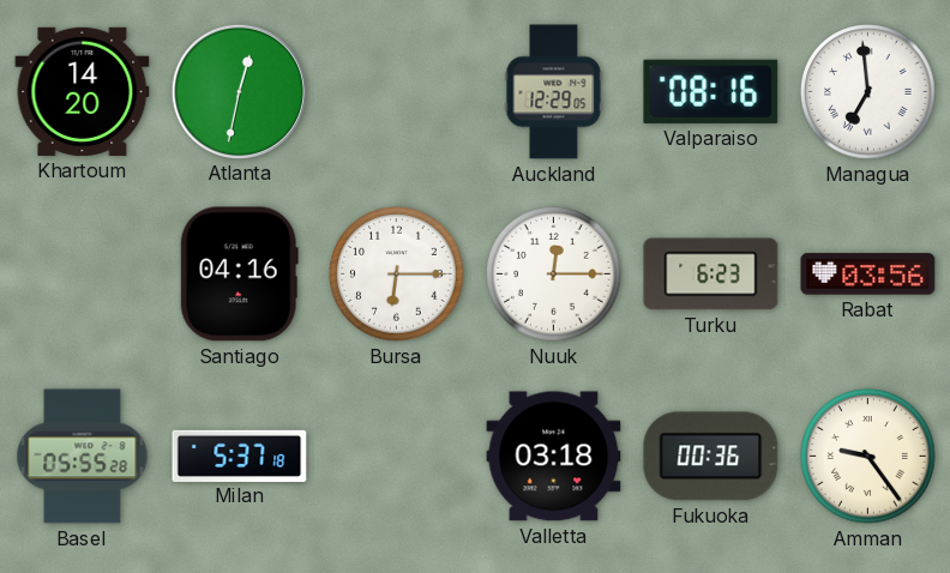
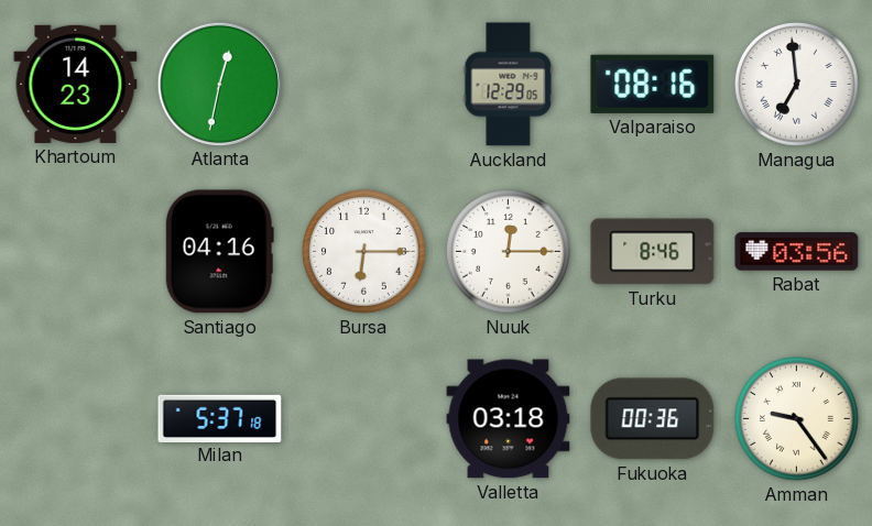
Khartoum: 14:20 -> 14:23 (76, 84)
Turku: 6:23 -> 8:46 (653, 252)
Basel: 05:55 -> none (83, 457)
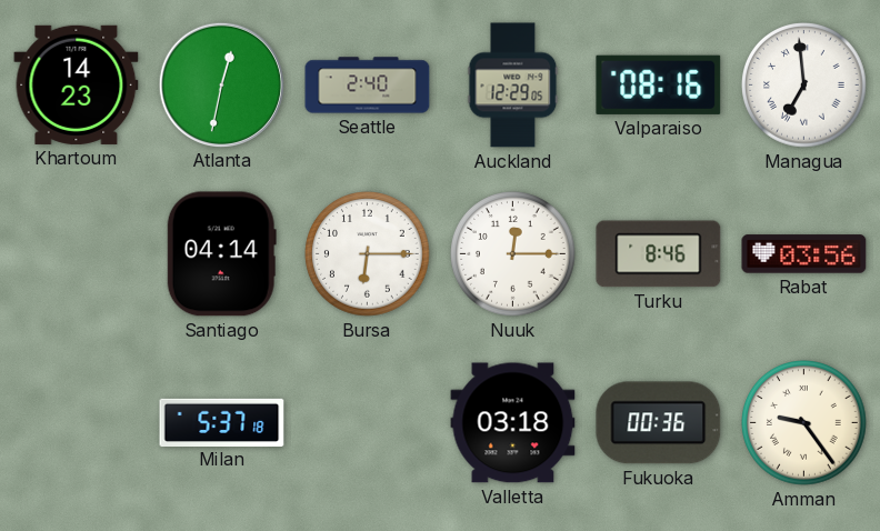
Seattle: none -> 2:40 (368, 86)
Santiago: 04:16 -> 04:14 (221, 254)
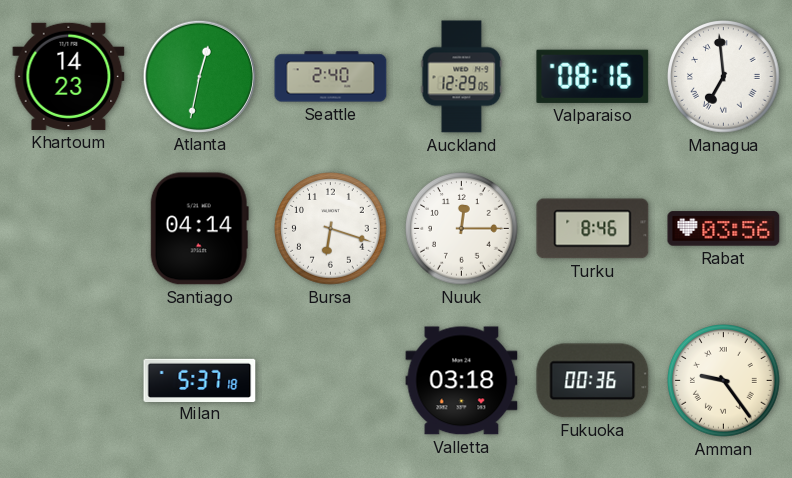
Bursa: 6:15 -> 6:18 (331, 229)
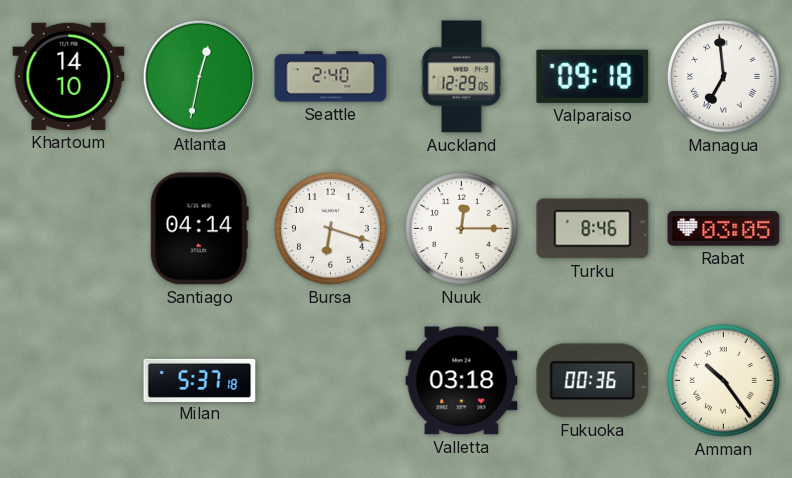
Khartoum: 14:23 -> 14:10 (69, 76)
Valparaiso: 08:16 -> 09:18 (593, 76)
Rabat: 03:56 -> 03:05 (724, 229)
Amman: 9:24 -> 10:24 (724, 381)
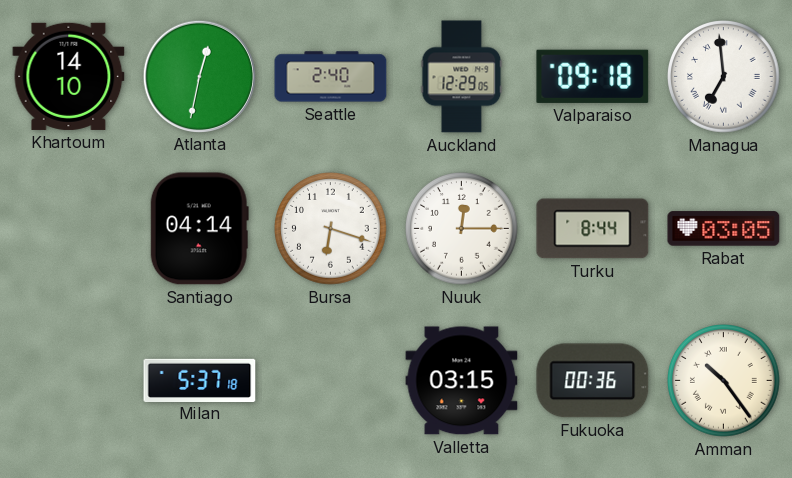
Turku: 8:46 -> 8:44 (593, 229)
Valletta: 03:18 -> 03:15 (462, 381)
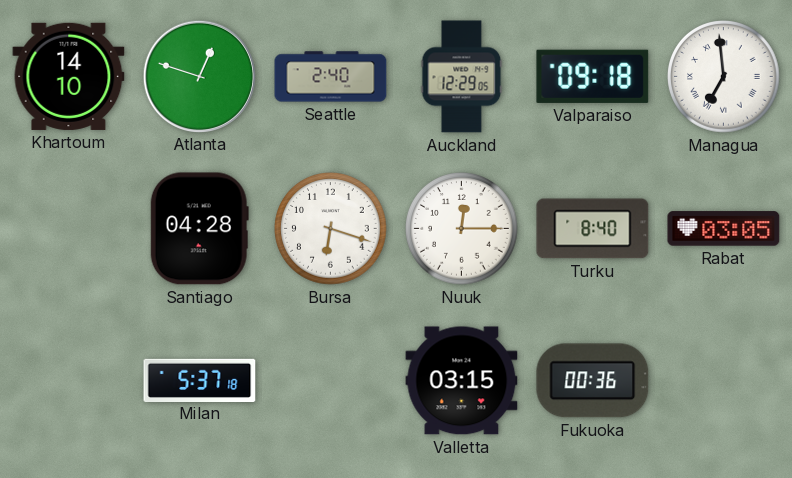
Atlanta: 12:32 -> 12:48 (199, 76)
Santiago: 04:14 -> 04:28 (199, 229)
Turku: 8:44 -> 8:40 (593, 229)
Amman: 10:24 -> none (724, 381)
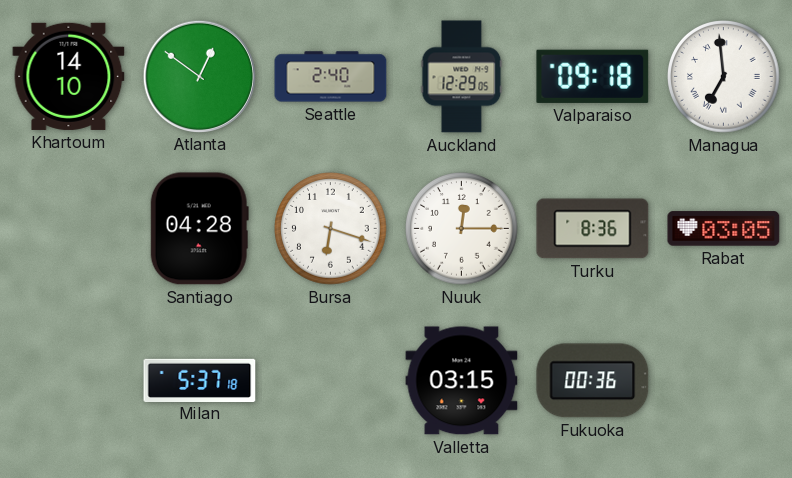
Atlanta: 12:48 -> 12:51 (199, 76)
Turku: 8:40 -> 8:36 (593, 229)
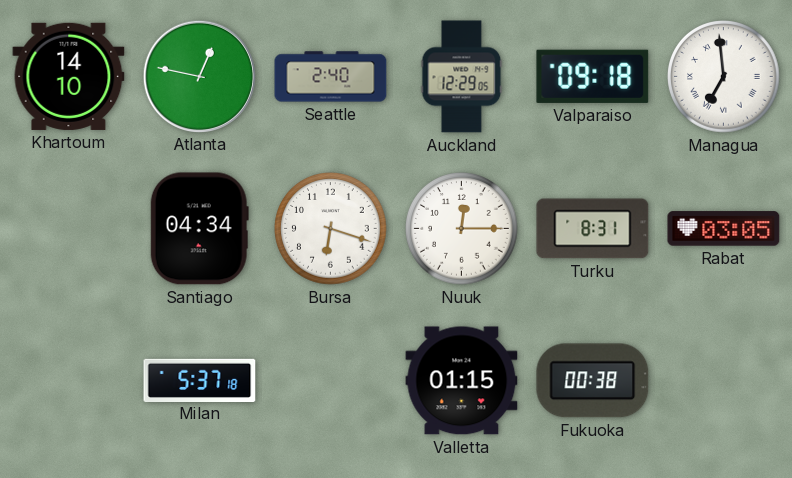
Atlanta: 12:51 -> 12:47 (199, 76)
Santiago: 04:28 -> 04:34 (199, 229)
Turku: 8:36 -> 8:31 (593, 229)
Valletta: 03:15 -> 01:15 (462, 381)
Fukuoka: 00:36 -> 00:38 (593, 381)
